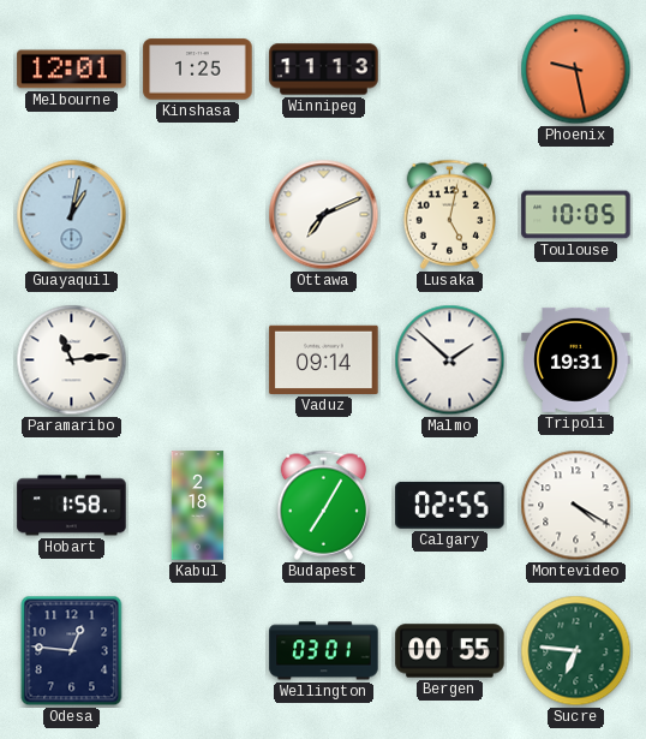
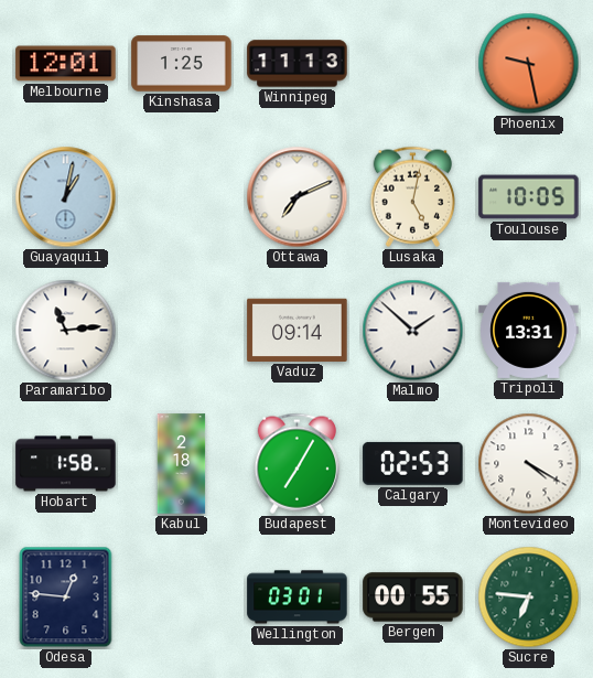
Tripoli: 19:31 -> 13:31 (529, 330)
Calgary: 02:55 -> 02:53 (413, 463)
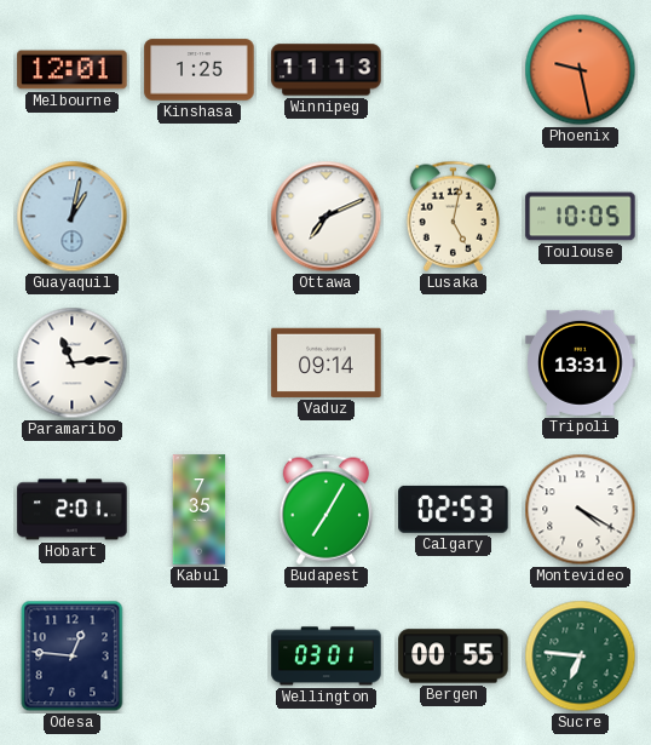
Malmo: 1:52 -> none (413, 331)
Hobart: 1:58 -> 2:01 (73, 510)
Kabul: 2:18 -> 7:35 (200, 510)
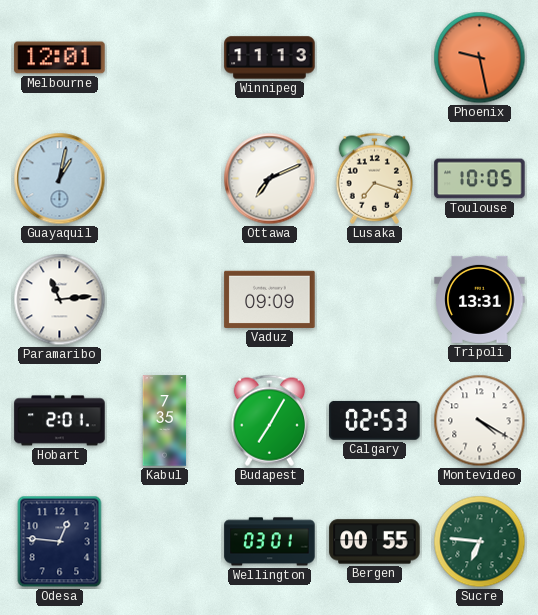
Kinshasa: 1:25 -> none (200, 70)
Lusaka: 5:02 -> 7:18 (374, 178)
Vaduz: 09:14 -> 09:09 (270, 299)
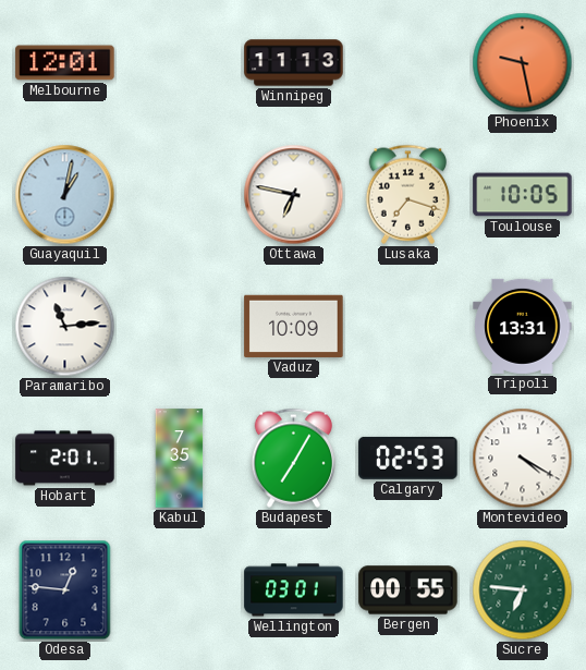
Ottawa: 7:11 -> 6:47 (294, 195)
Vaduz: 09:09 -> 10:09 (294, 326)
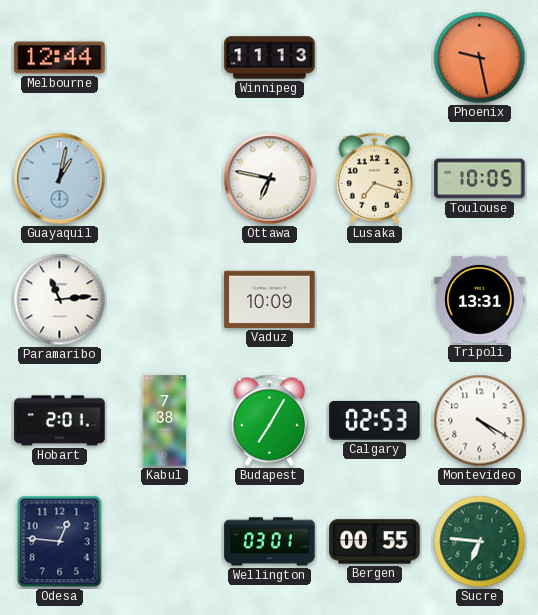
Melbourne: 12:01 -> 12:44 (60, 58)
Kabul: 7:35 -> 7:38 (165, 421)
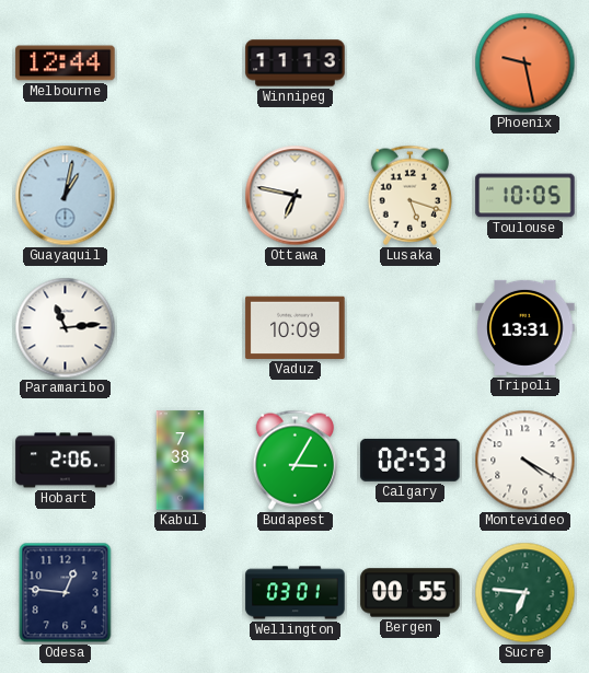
Lusaka: 7:18 -> 5:18 (409, 195)
Hobart: 2:01 -> 2:06 (66, 461)
Budapest: 7:05 -> 3:05 (294, 460)
